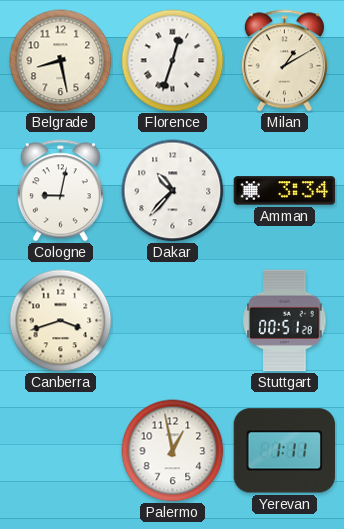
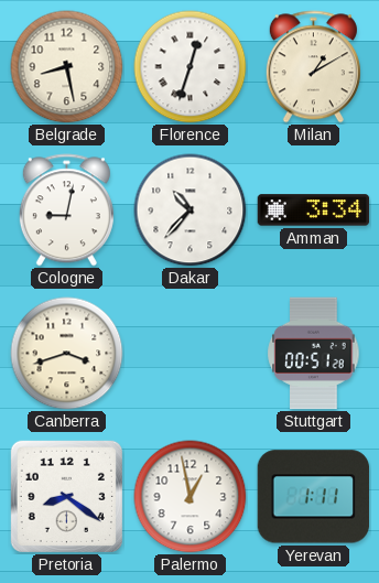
Pretoria: none -> 8:21 (66, 496)
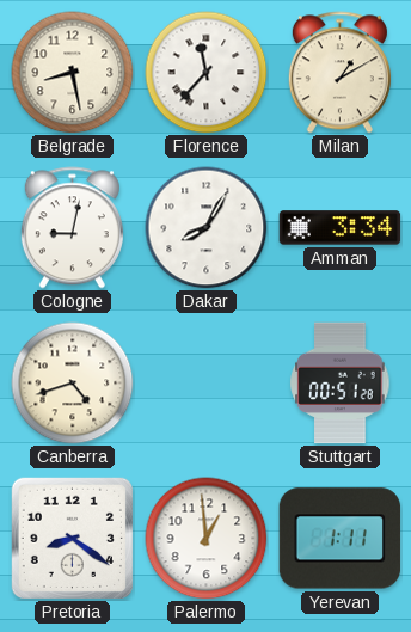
Florence: 12:33 -> 11:37 (207, 73)
Dakar: 10:37 -> 8:05 (207, 228)
Canberra: 3:42 -> 4:42 (73, 384)
Palermo: 12:58 -> 12:59 (207, 539)
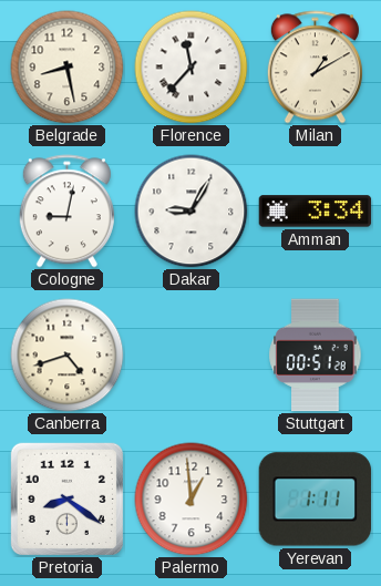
Dakar: 8:05 -> 9:05 (192, 212)
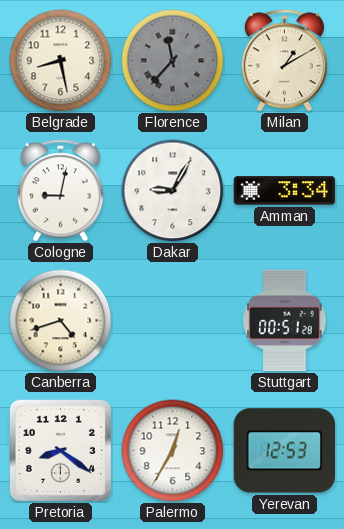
Florence dial: white -> grey (173, 61)
Palermo: 12:59 -> 12:35 (173, 451)
Yerevan: 1:11 -> 12:53 (285, 451)
